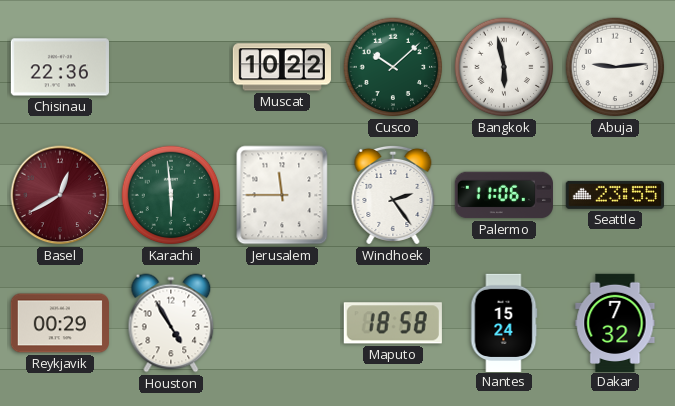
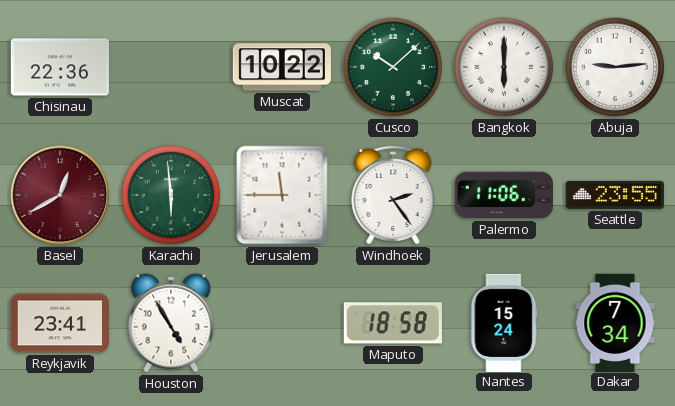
Bangkok: 5:58 -> 6:00 (504, 67)
Reykjavik: 00:29 -> 23:41 (60, 323)
Dakar: 7:32 -> 7:34 (615, 322)
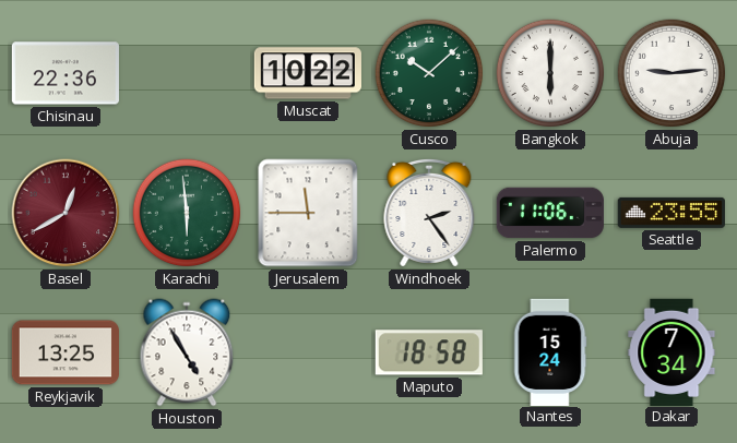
Reykjavik: 23:41 -> 13:25 (66, 352)
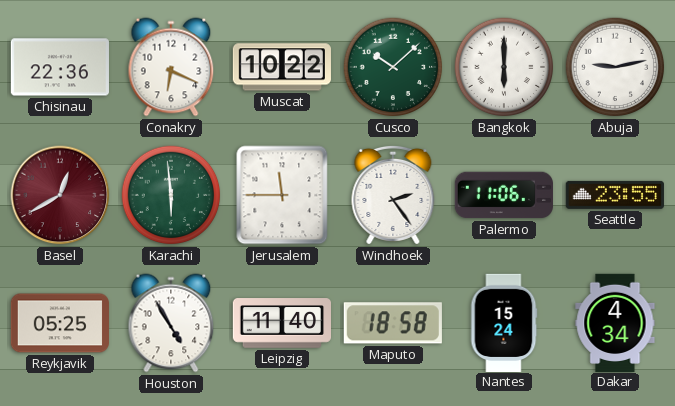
Conakry: none -> 6:19 (171, 67)
Abuja: 9:14 -> 9:13 (615, 67)
Reykjavik: 13:25 -> 05:25 (60, 323)
Leipzig: none -> 11:40 (281, 323)
Dakar: 7:34 -> 4:34 (615, 322)
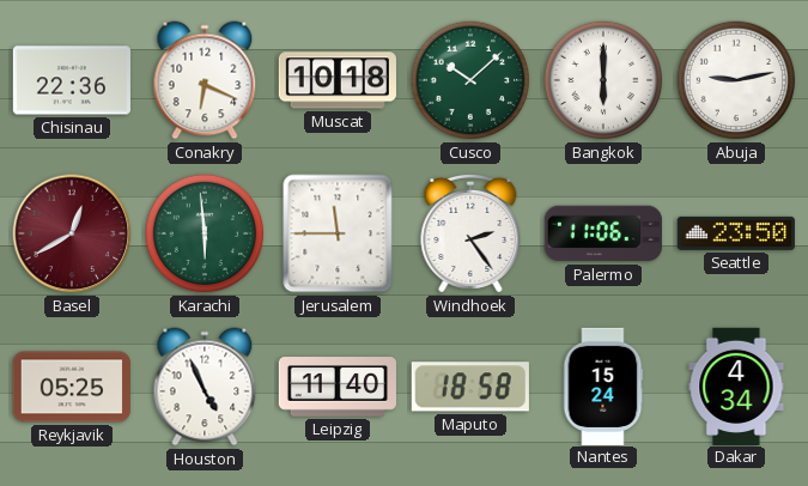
Muscat: 10:22 -> 10:18 (336, 80)
Seattle: 23:55 -> 23:50 (736, 233)
Houston: 4:55 -> 4:56 (205, 387)
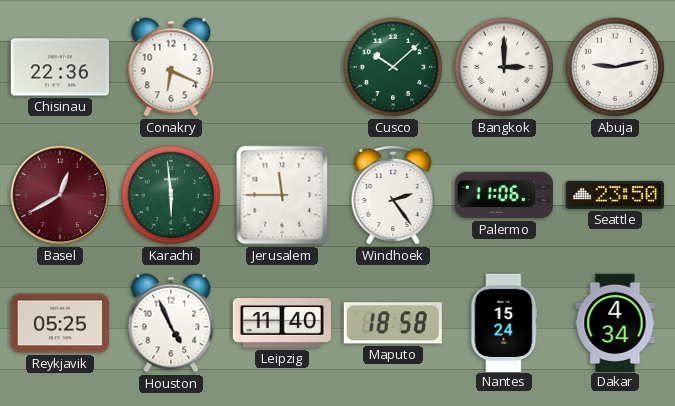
Muscat: 10:18 -> none (336, 80)
Bangkok: 6:00 -> 3:00 (504, 67)
